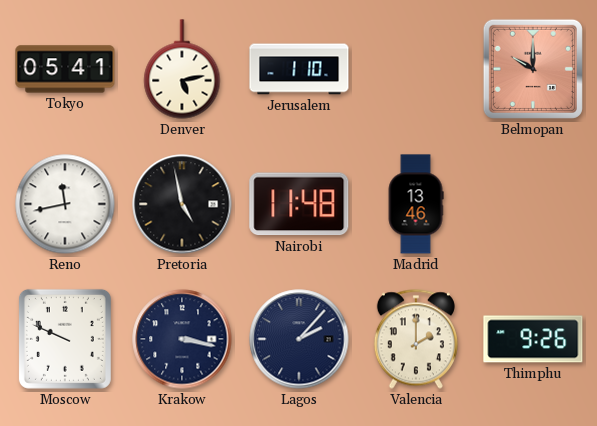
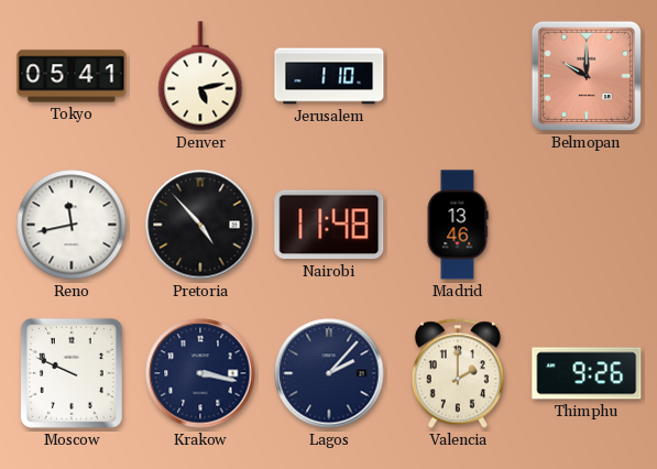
Pretoria: 4:58 -> 4:53 (200, 225)
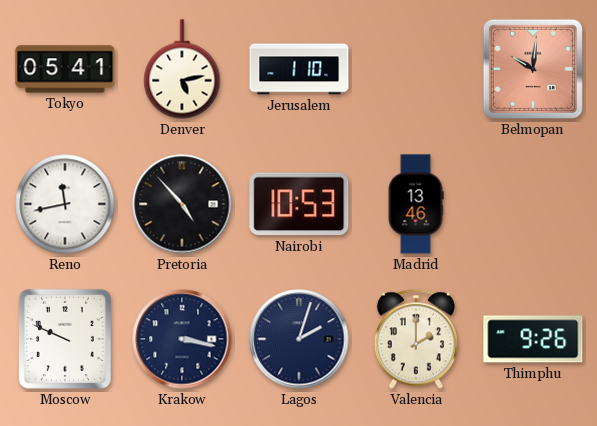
Belmopan: 10:00 -> 10:01 (533, 69)
Nairobi: 11:48 -> 10:53 (299, 204)
Lagos: 2:07 -> 2:03 (299, 339)
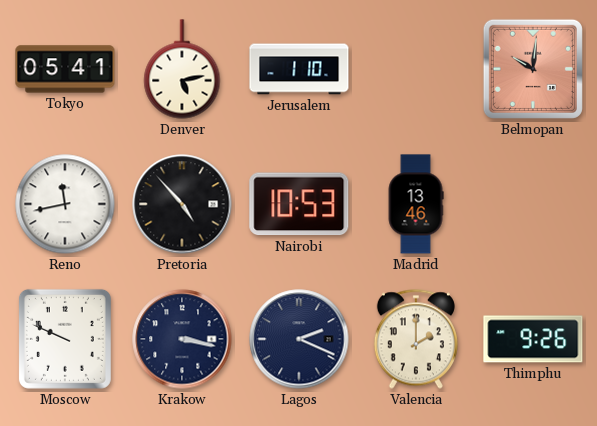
Lagos: 2:03 -> 2:19 (299, 339)
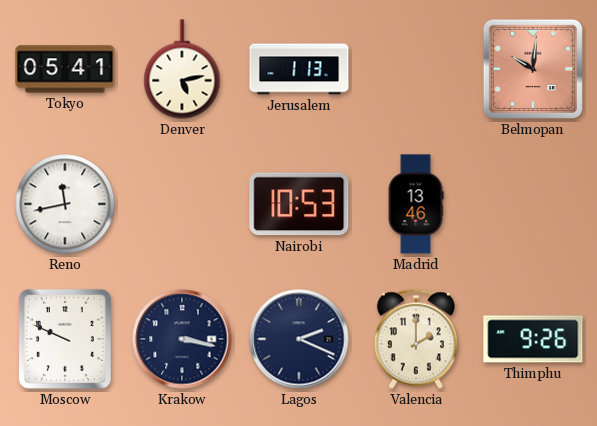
Jerusalem: 1:10 -> 1:13 (299, 69)
Pretoria: 4:53 -> none (182, 204)
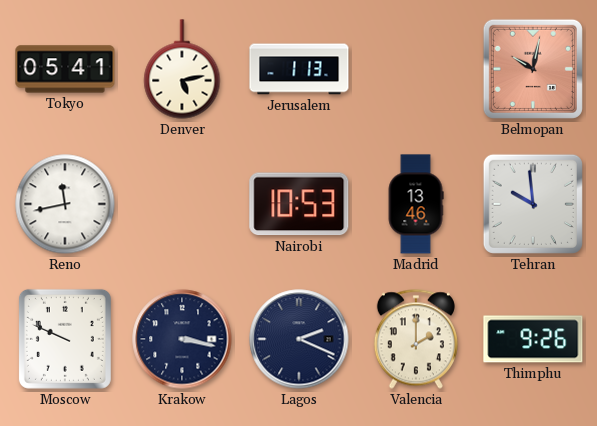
Belmopan: 10:01 -> 10:02 (533, 69)
Tehran: none -> 9:59 (533, 204)
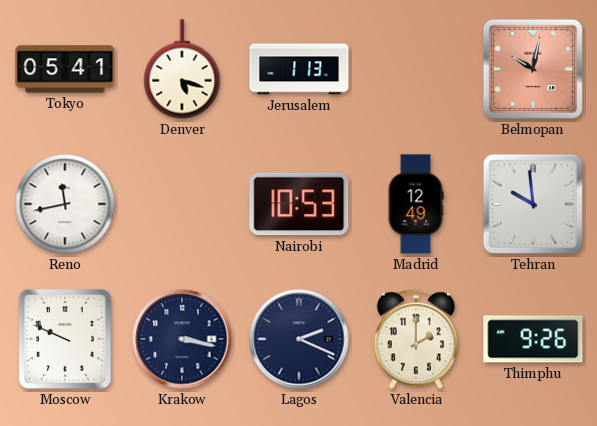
Denver: 5:13 -> 5:18 (182, 69)
Madrid: 13:46 -> 12:49 (416, 204)
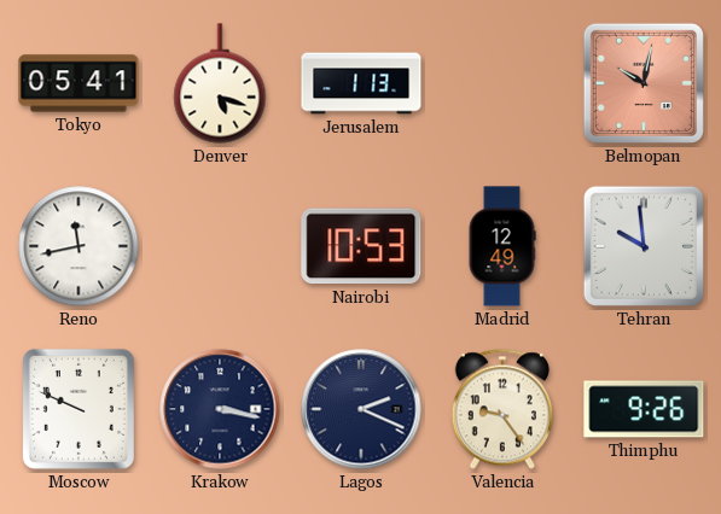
Valencia: 2:00 -> 9:24 (502, 409)
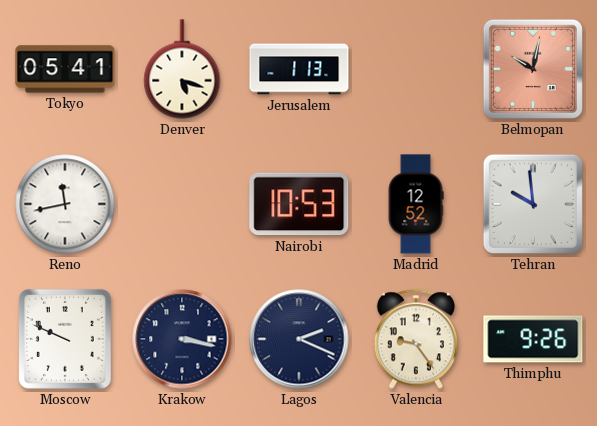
Madrid: 12:49 -> 12:52 (416, 204)
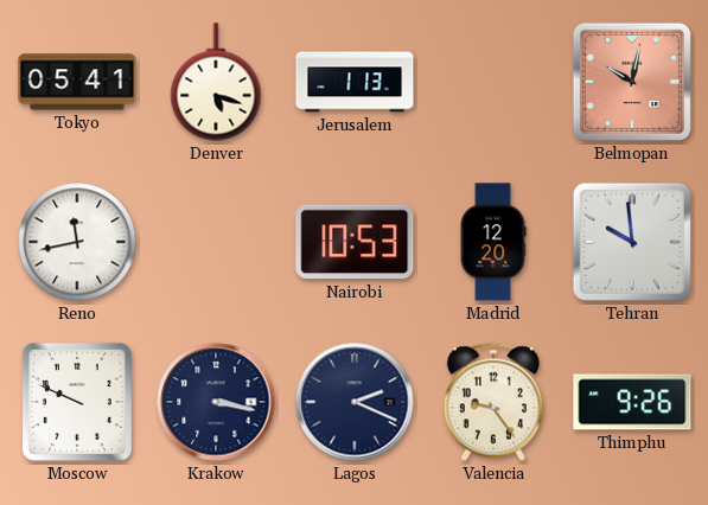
Madrid: 12:52 -> 12:20 (493, 242)
